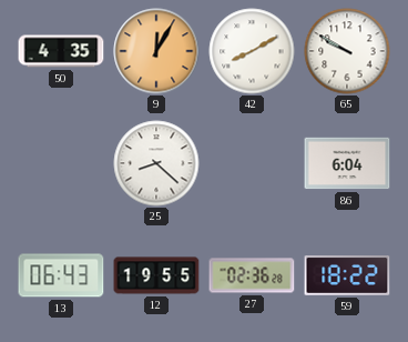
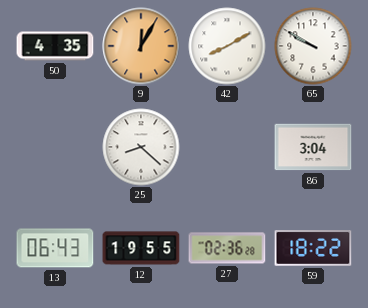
86: 6:04 -> 3:04 (313, 147)
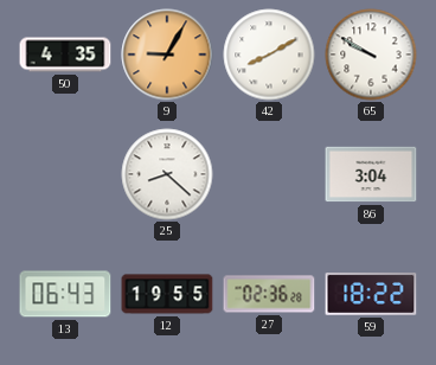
9: 12:05 -> 9:05 (167, 55)
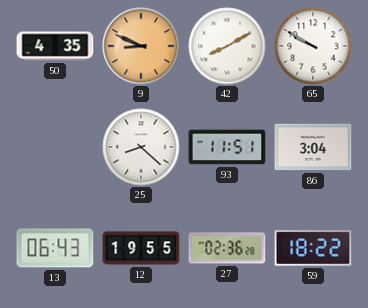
9: 9:05 -> 8:49 (141, 46)
93: none -> 11:51 (227, 147)
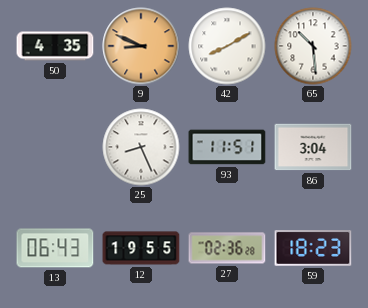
65: 9:50 -> 10:29 (313, 46)
25: 8:22 -> 8:26 (141, 147)
59: 18:22 -> 18:23 (313, 249)
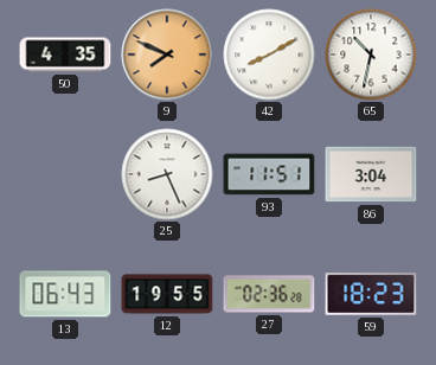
9: 8:49 -> 7:49 (167, 55)
65: 10:29 -> 10:32 (371, 55)
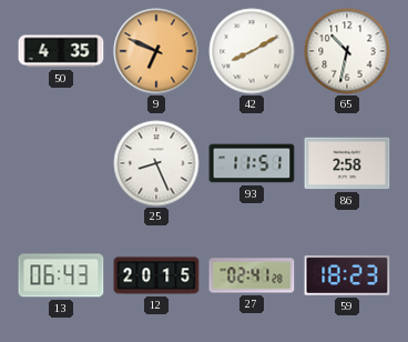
9: 7:49 -> 6:49 (156, 51)
86: 3:04 -> 2:58 (347, 163)
12: 19:55 -> 20:15 (156, 275)
27: 02:36 -> 02:41 (252, 275)
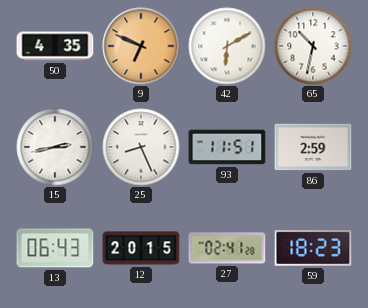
42: 8:10 -> 6:10 (227, 46)
15: none -> 2:43 (55, 147)
86: 2:58 -> 2:59 (313, 147)
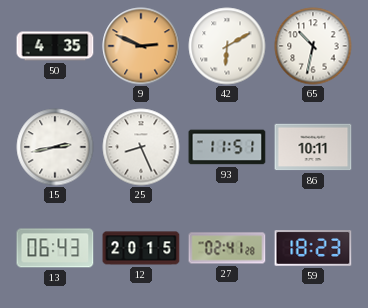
9: 6:49 -> 2:49 (141, 46)
86: 2:59 -> 10:11 (313, 147)
